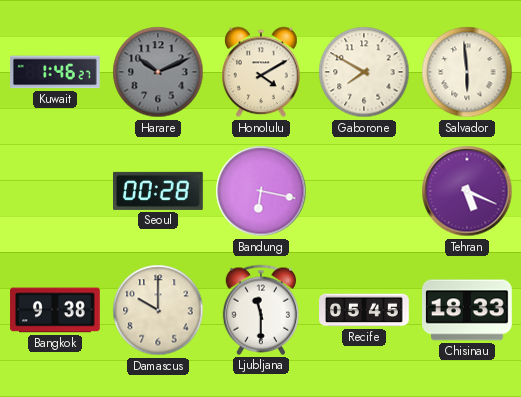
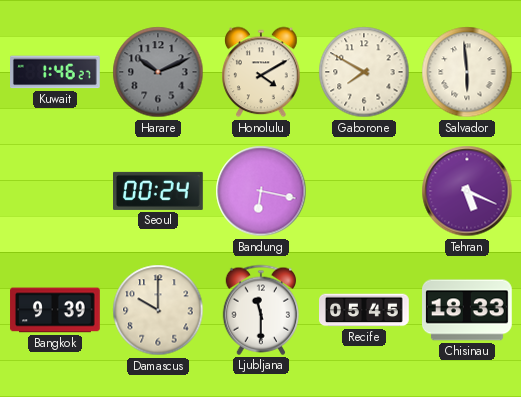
Seoul: 00:28 -> 00:24 (159, 191)
Bangkok: 9:38 -> 9:39 (55, 310)
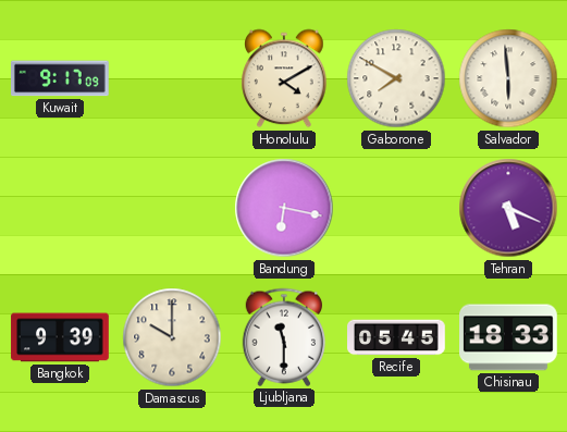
Kuwait: 1:46 -> 9:17 (61, 78)
Harare: 10:11 -> none (158, 72)
Seoul: 00:24 -> none (159, 191)
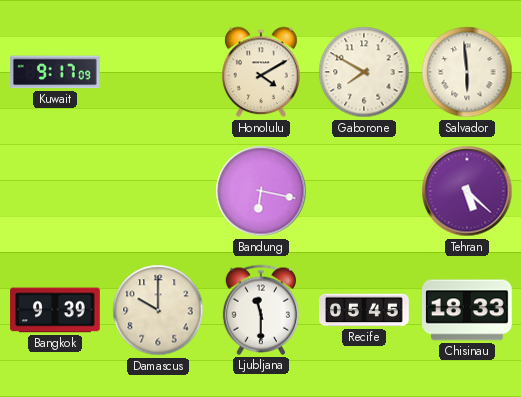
Tehran: 5:19 -> 5:22 (467, 191)
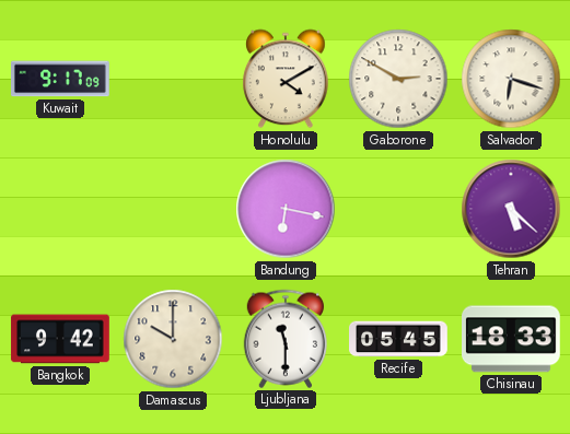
Gaborone: 7:50 -> 2:50 (398, 79)
Salvador: 5:59 -> 6:18 (511, 79)
Bangkok: 9:39 -> 9:42 (60, 339)
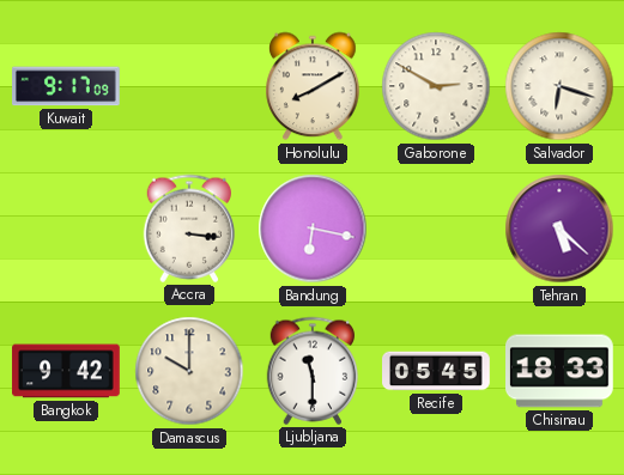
Honolulu: 4:10 -> 8:10 (313, 86)
Accra: none -> 3:16 (188, 229)
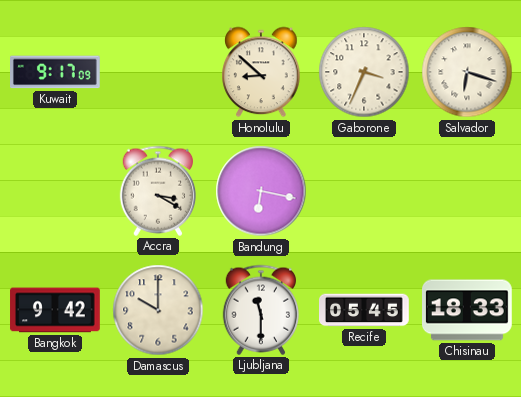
Honolulu: 8:10 -> 8:52 (261, 72)
Gaborone: 2:50 -> 3:34 (364, 72)
Accra: 3:16 -> 3:20 (157, 191)
Tehran: 5:22 -> none (559, 229)
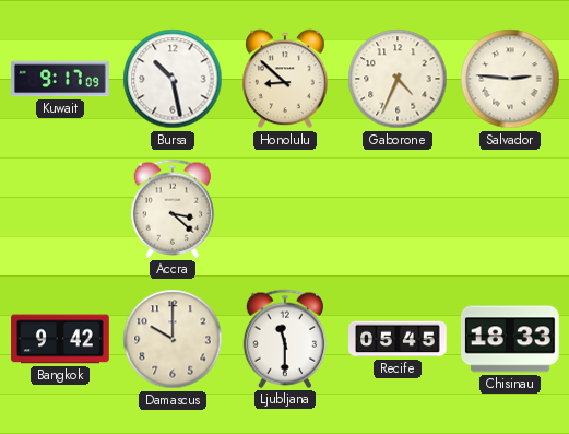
Bursa: none -> 10:28 (173, 79)
Gaborone: 3:34 -> 4:34 (398, 79)
Salvador: 6:18 -> 2:46 (510, 79)
Accra: 3:20 -> 3:22 (171, 209)
Bandung: 6:17 -> none (261, 191)
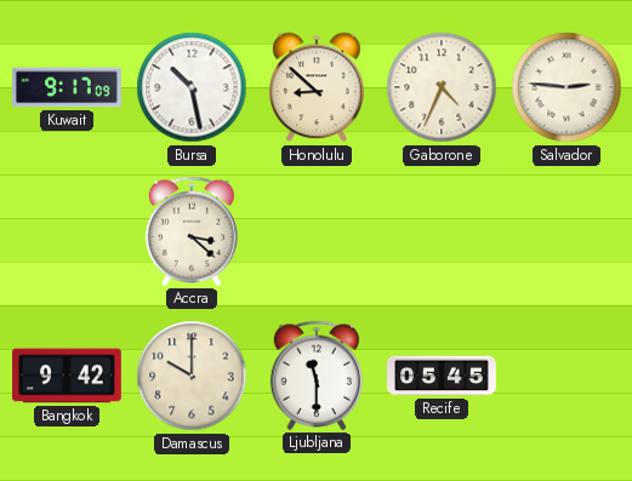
Chisinau: 18:33 -> none (511, 339)
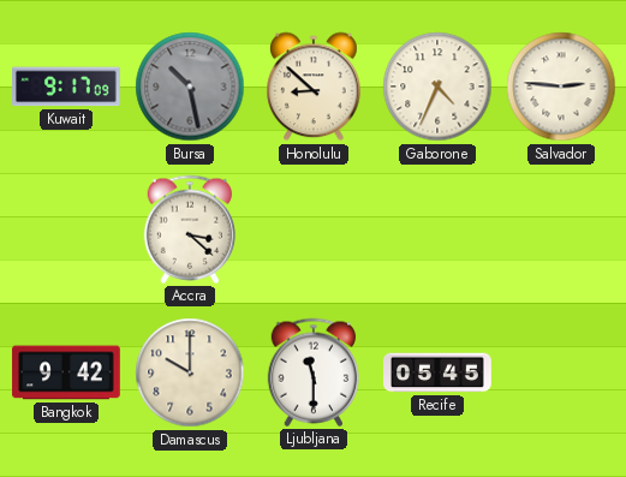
Bursa dial: white -> grey (190, 87)
